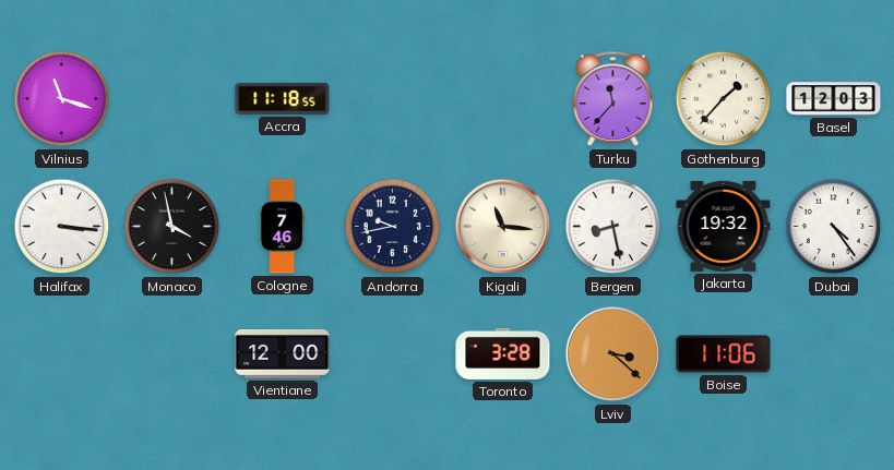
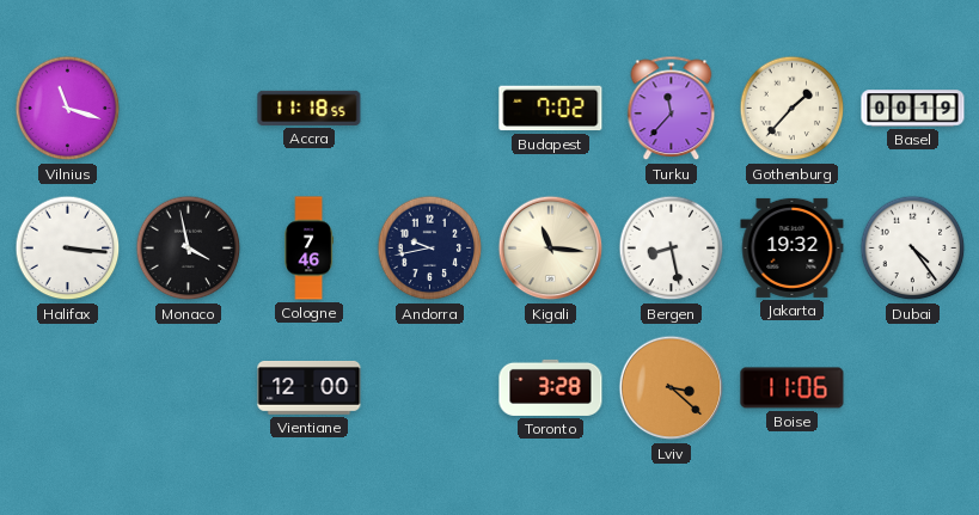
Budapest: none -> 7:02 (551, 109)
Basel: 12:03 -> 00:19 (913, 109)
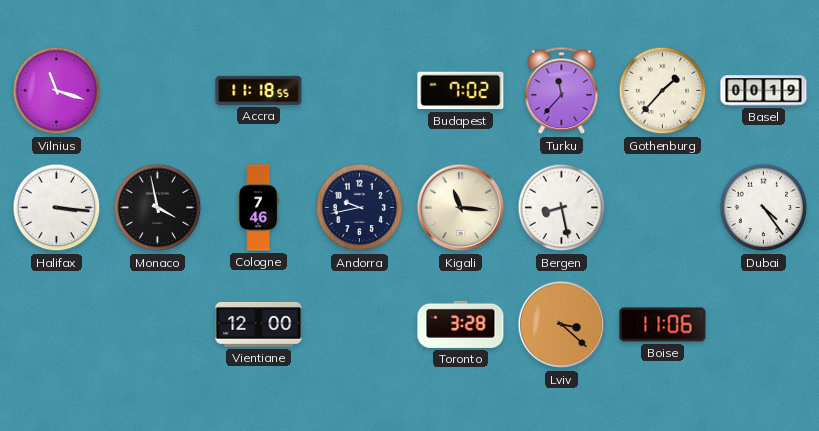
Jakarta: 19:32 -> none (793, 247)
